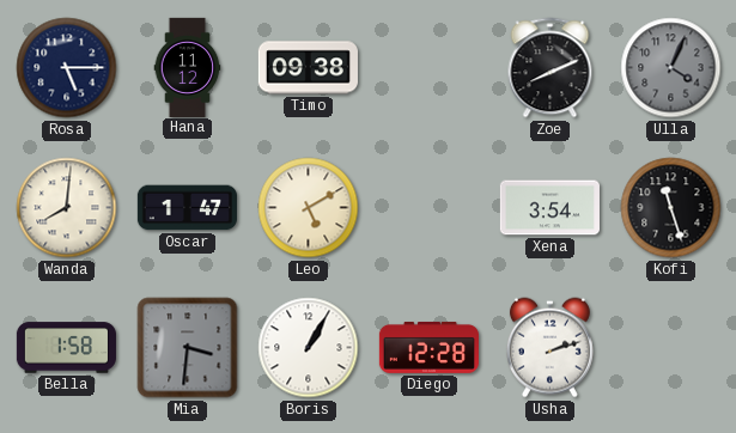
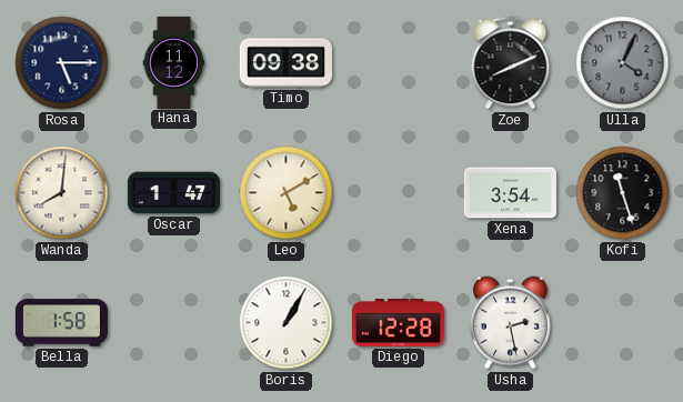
Mia: 3:31 -> none (188, 348)
Usha: 2:12 -> 2:28 (510, 323)
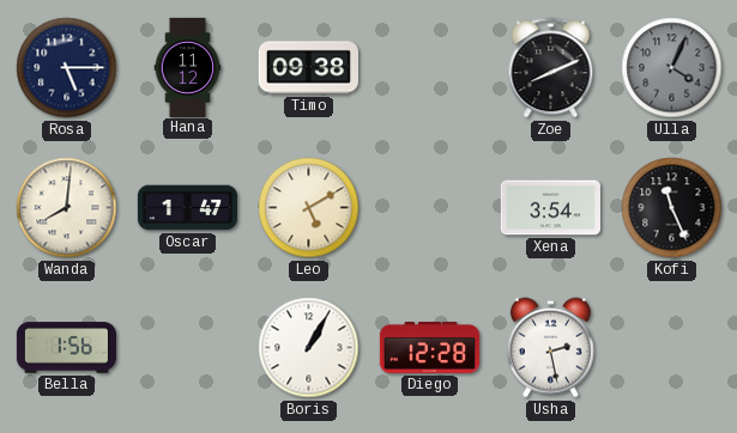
Kofi: 11:27 -> 11:26 (672, 208)
Bella: 1:58 -> 1:56 (66, 348)
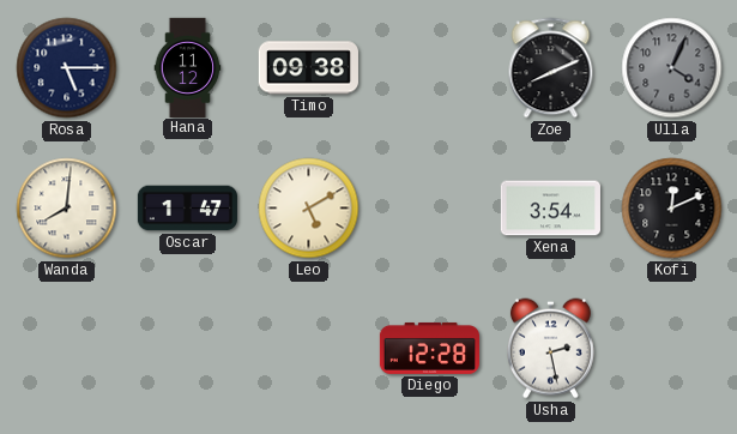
Kofi: 11:26 -> 12:11 (672, 209)
Bella: 1:56 -> none (66, 348)
Boris: 1:05 -> none (309, 348)
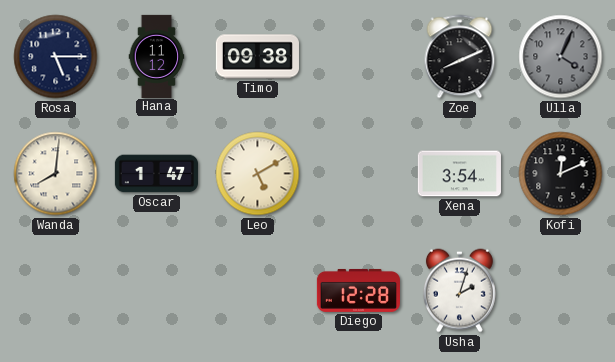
Usha: 2:28 -> 2:03 (459, 291)
